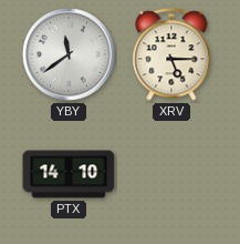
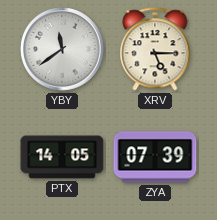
PTX: 14:10 -> 14:05 (62, 157)
ZYA: none -> 07:39 (155, 157)
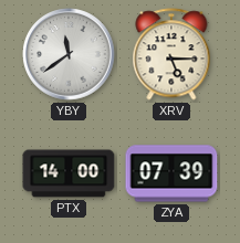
PTX: 14:05 -> 14:00 (69, 173)
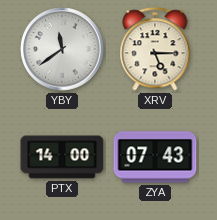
ZYA: 07:39 -> 07:43 (155, 157)
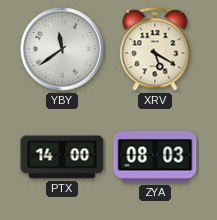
XRV: 5:15 -> 5:20 (155, 49)
ZYA: 07:43 -> 08:03 (155, 157)
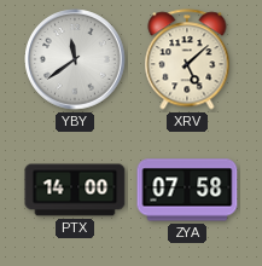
XRV: 5:20 -> 5:08 (187, 59)
ZYA: 08:03 -> 07:58 (187, 190)
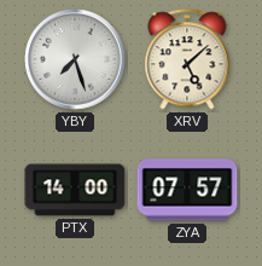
YBY: 11:39 -> 7:27 (75, 59)
ZYA: 07:58 -> 07:57 (187, 190)
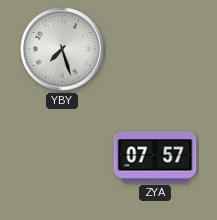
XRV: 5:08 -> none (187, 59)
PTX: 14:00 -> none (75, 190)
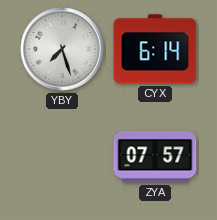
CYX: none -> 6:14 (155, 49)
